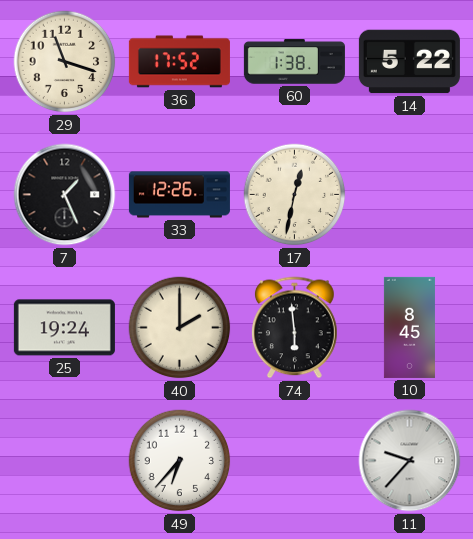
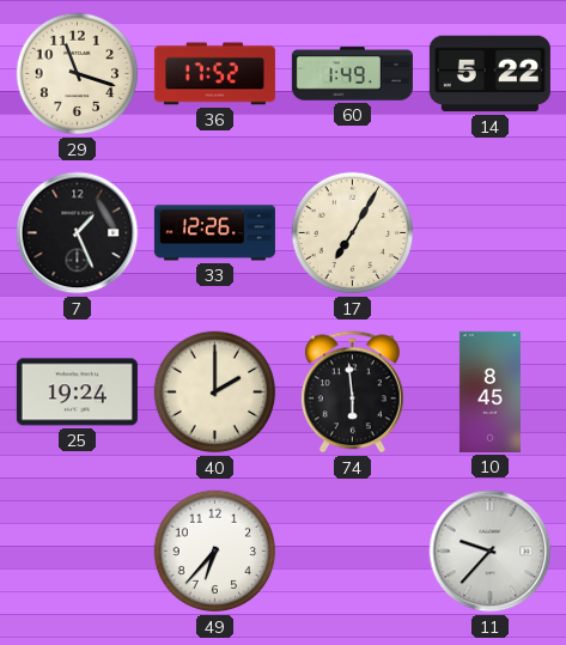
60: 1:38 -> 1:49 (352, 74)
17: 12:32 -> 7:05 (353, 233)
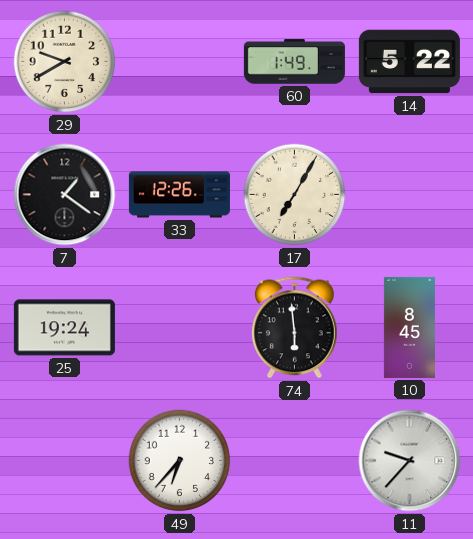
29: 11:18 -> 9:40 (65, 62)
36: 17:52 -> none (214, 74)
7: 1:26 -> 1:21 (65, 195)
40: 2:00 -> none (215, 393)
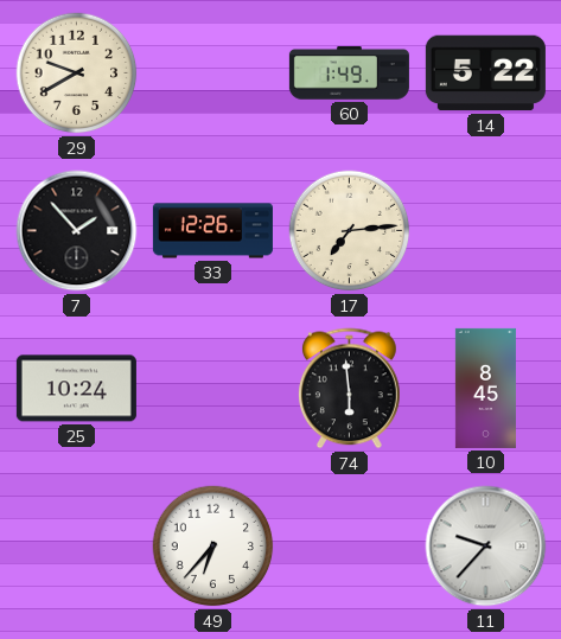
7: 1:21 -> 1:53 (77, 231)
17: 7:05 -> 7:14 (350, 231)
25: 19:24 -> 10:24 (76, 389)
